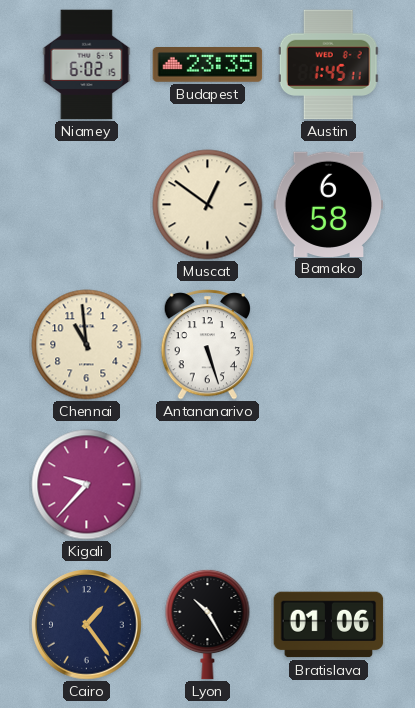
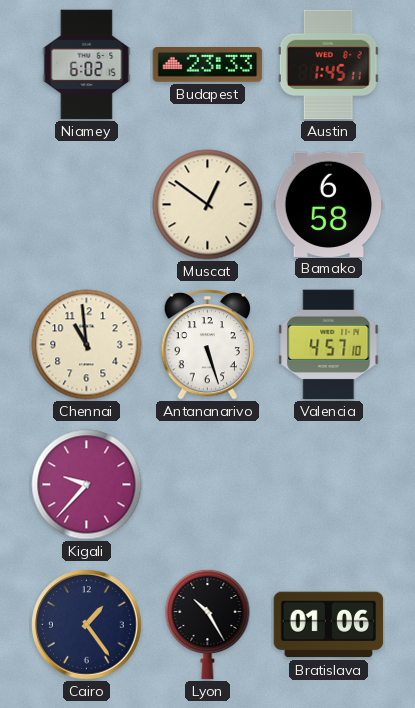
Budapest: 23:35 -> 23:33 (208, 65)
Valencia: none -> 4:57 (329, 345)
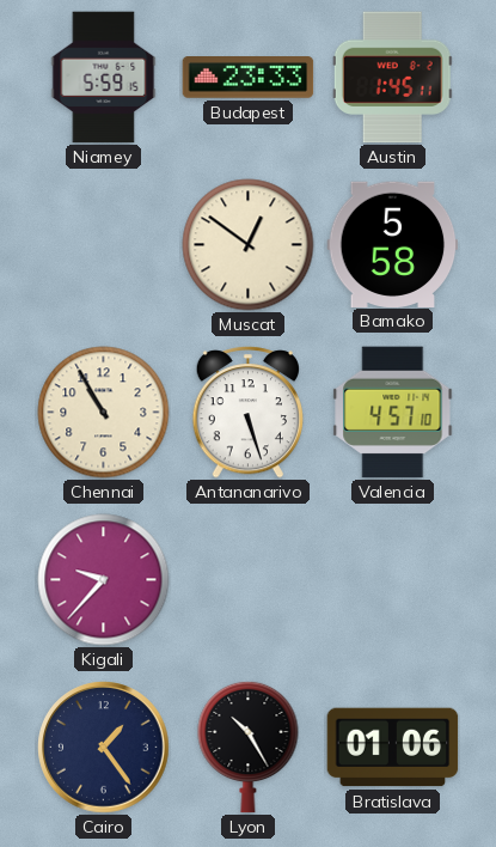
Niamey: 6:02 -> 5:59 (104, 78)
Bamako: 6:58 -> 5:58 (393, 244)
Chennai: 10:59 -> 10:55 (104, 413)
